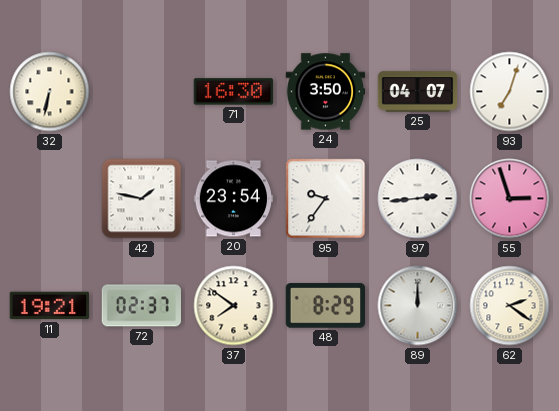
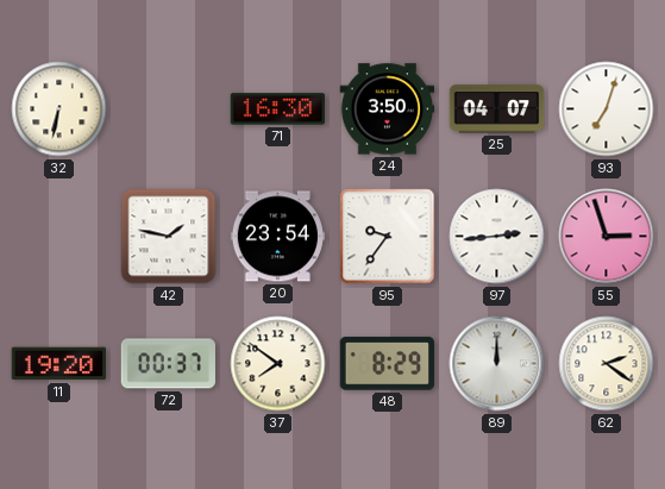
11: 19:21 -> 19:20 (58, 364)
72: 02:37 -> 00:37 (168, 364)
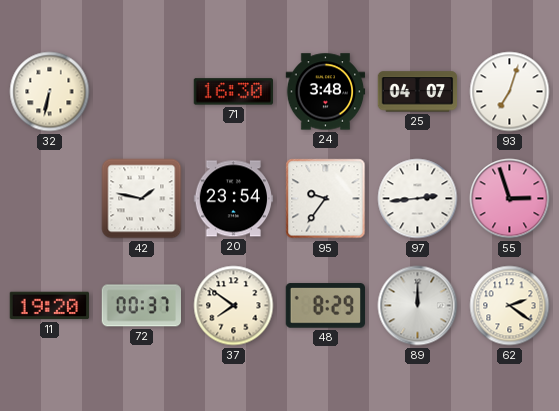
24: 3:50 -> 3:48 (326, 92)
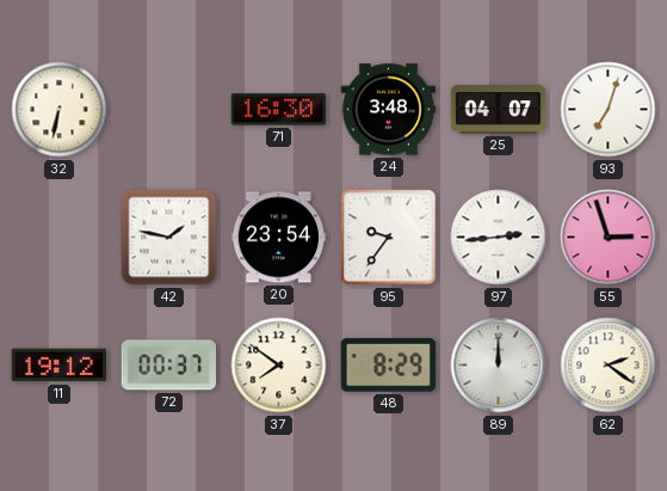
11: 19:20 -> 19:12 (58, 366)
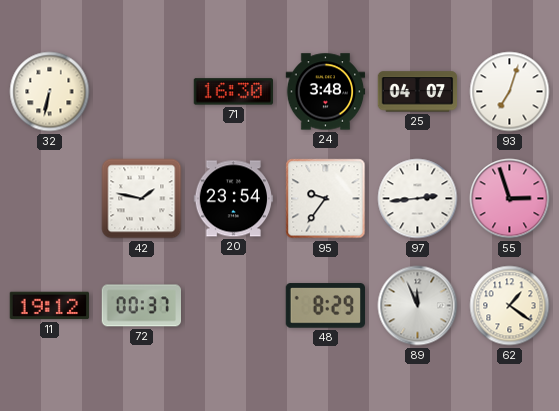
37: 7:51 -> none (279, 366)
89: 12:00 -> 11:56 (418, 306)
62: 2:21 -> 1:21 (510, 306)
